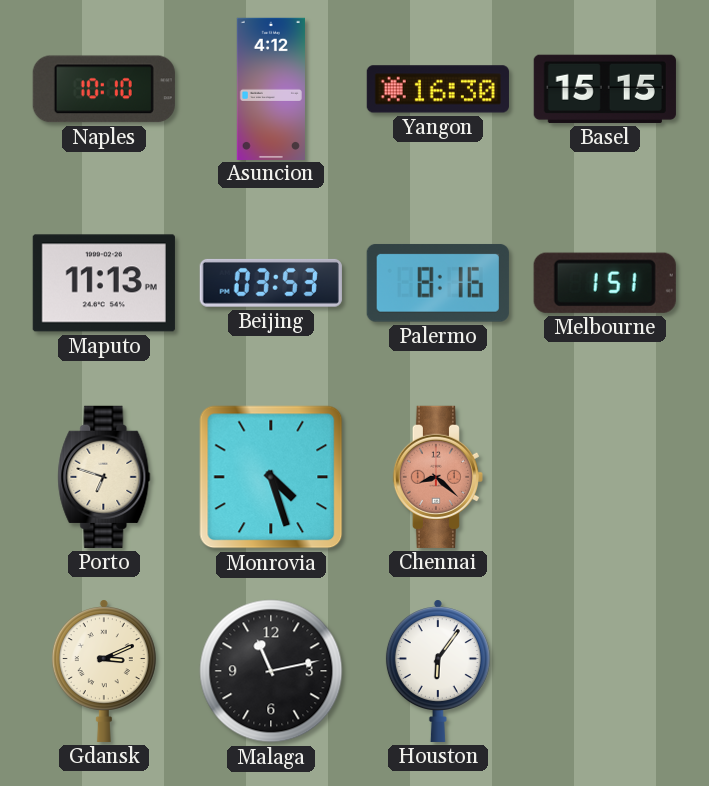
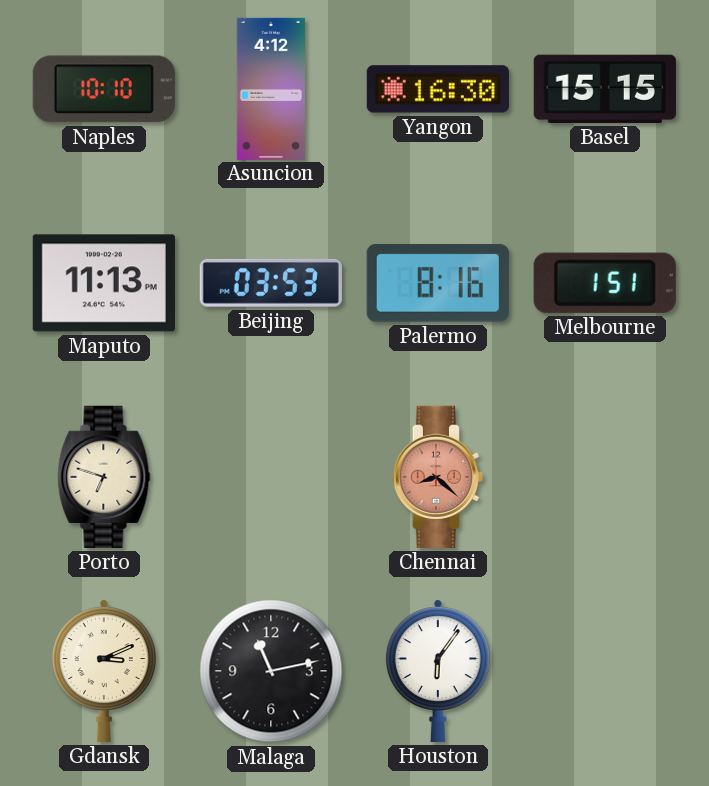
Monrovia: 4:27 -> none (271, 477)
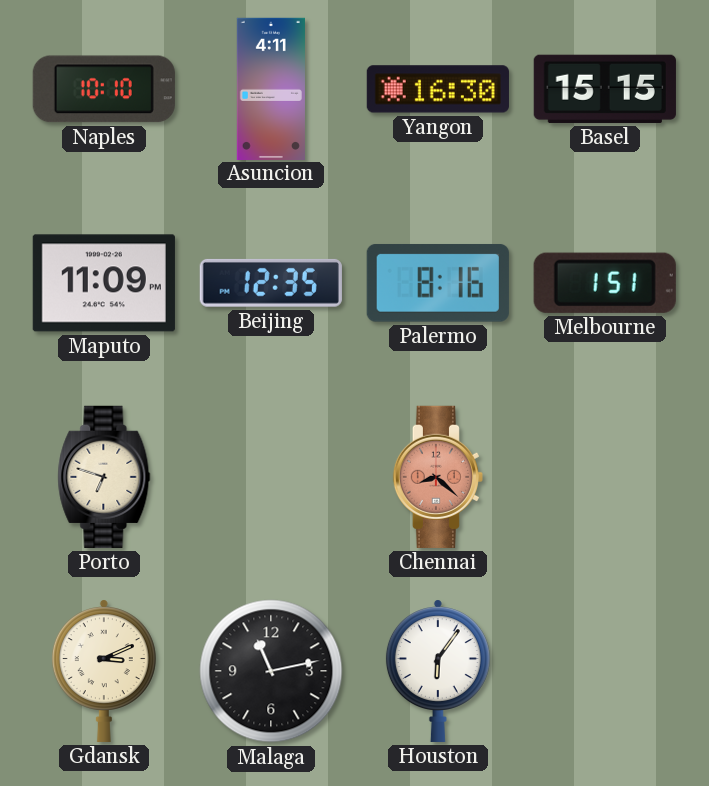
Asuncion: 4:12 -> 4:11 (271, 88)
Maputo: 11:13 -> 11:09 (104, 283)
Beijing: 03:53 -> 12:35 (271, 283)
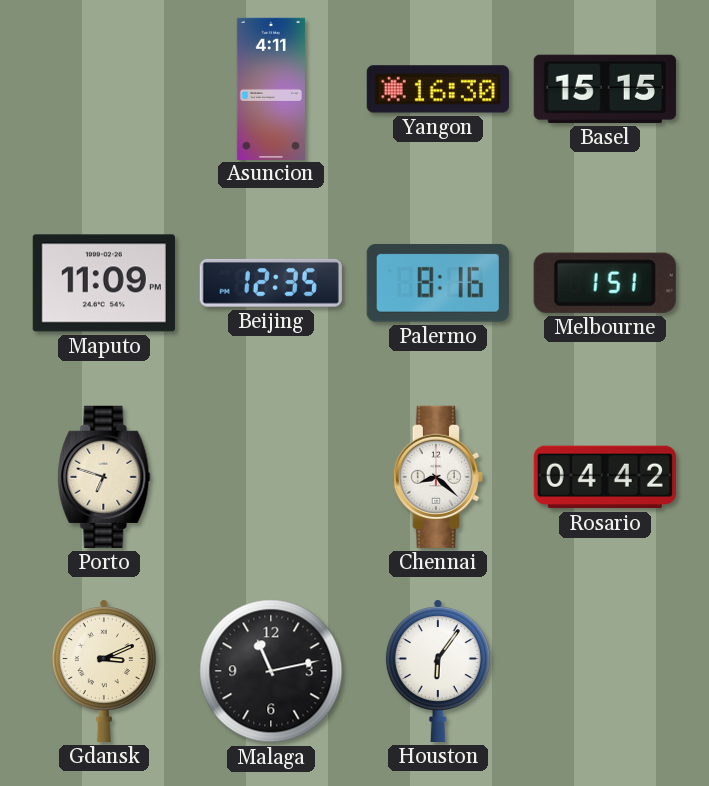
Naples: 10:10 -> none (104, 89)
Chennai dial: salmon -> white (438, 477)
Rosario: none -> 04:42 (605, 477)
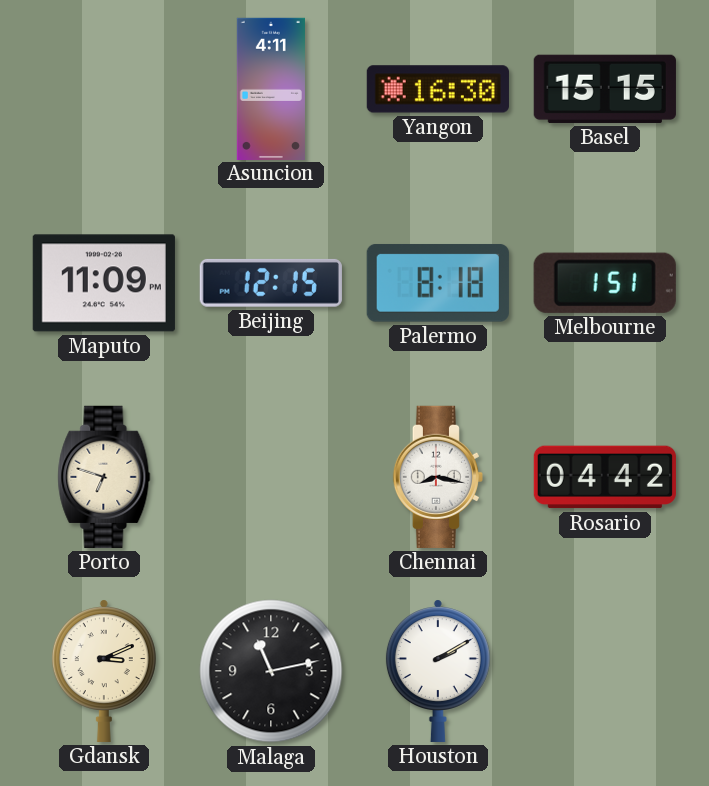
Beijing: 12:35 -> 12:15 (271, 283)
Palermo: 8:16 -> 8:18 (438, 283)
Chennai: 8:22 -> 8:17 (438, 477)
Houston: 6:06 -> 2:10 (438, 671)
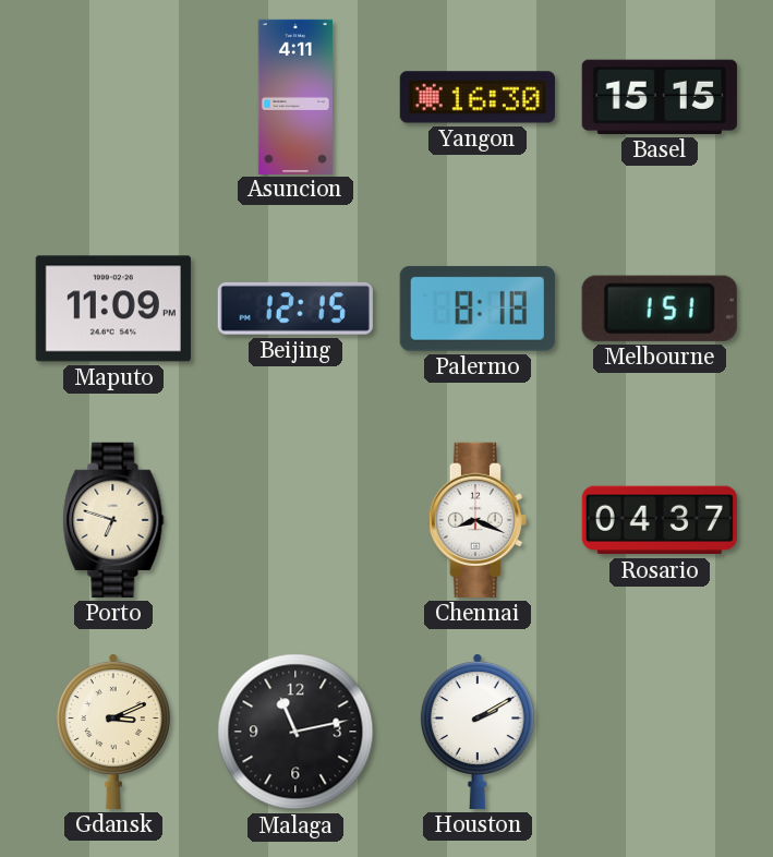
Chennai: 8:17 -> 8:19 (478, 520)
Rosario: 04:42 -> 04:37 (660, 520)
